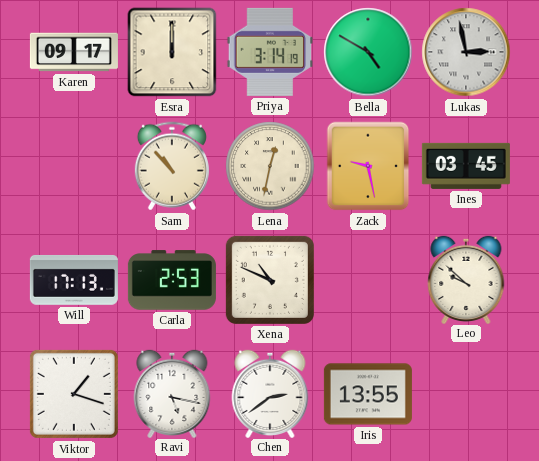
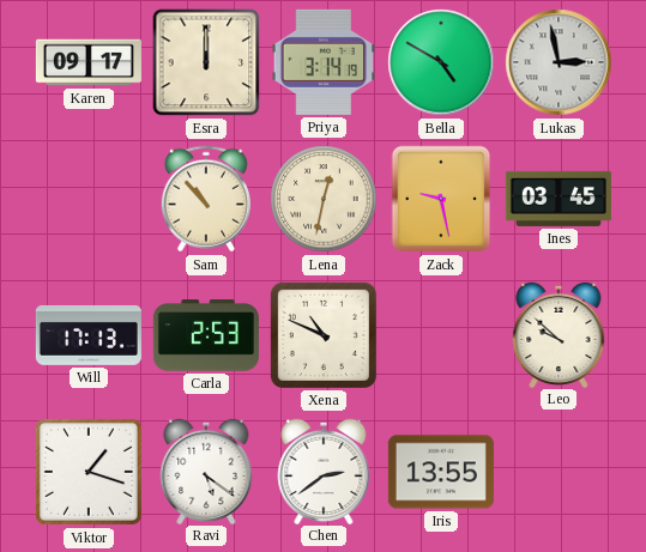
Ravi: 5:17 -> 5:21 (206, 471)
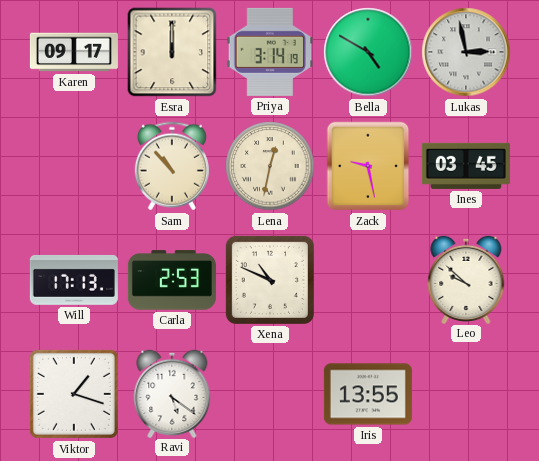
Chen: 2:39 -> none (324, 471)
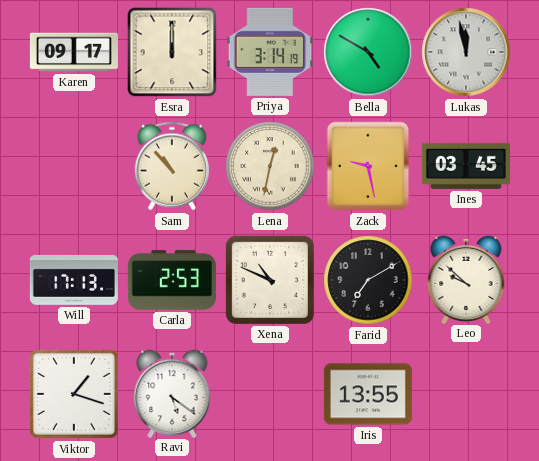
Lukas: 2:58 -> 11:58 (466, 52)
Farid: none -> 7:10 (368, 280)
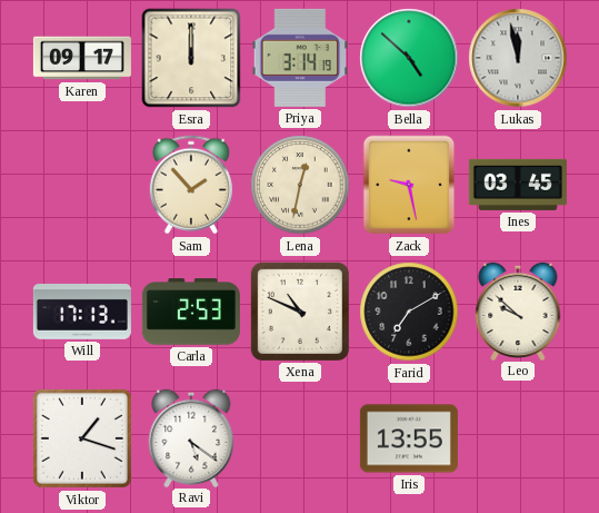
Bella: 4:50 -> 4:52 (409, 58)
Sam: 10:53 -> 1:53 (191, 185)
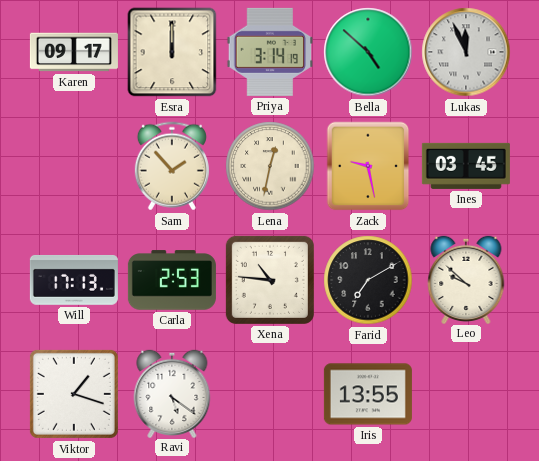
Lukas: 11:58 -> 11:56 (466, 52)
Xena: 10:49 -> 10:46 (270, 280)
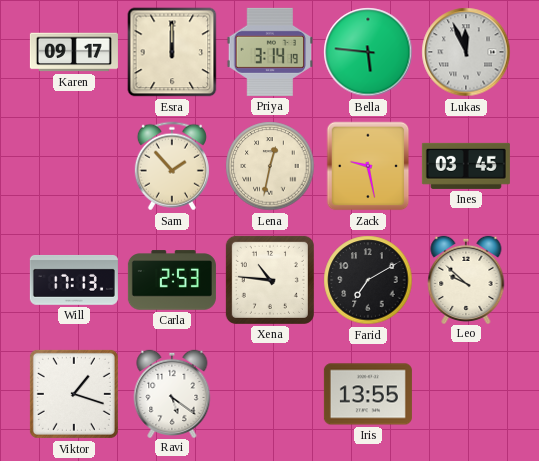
Bella: 4:52 -> 5:46 (368, 52)
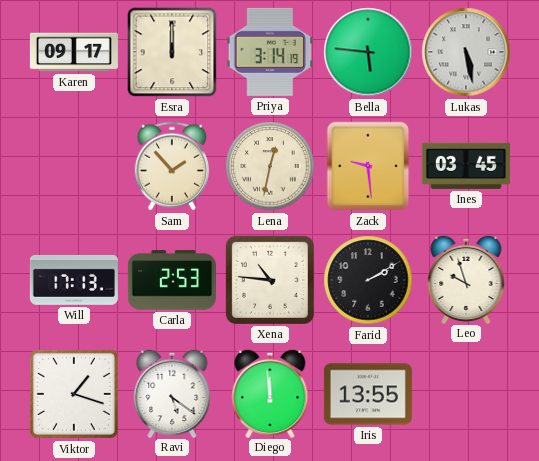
Lukas: 11:56 -> 5:28 (466, 52)
Zack: 9:28 -> 9:29 (368, 166)
Farid: 7:10 -> 2:10 (368, 280)
Leo: 9:52 -> 9:57 (466, 279)
Diego: none -> 11:59 (270, 393)
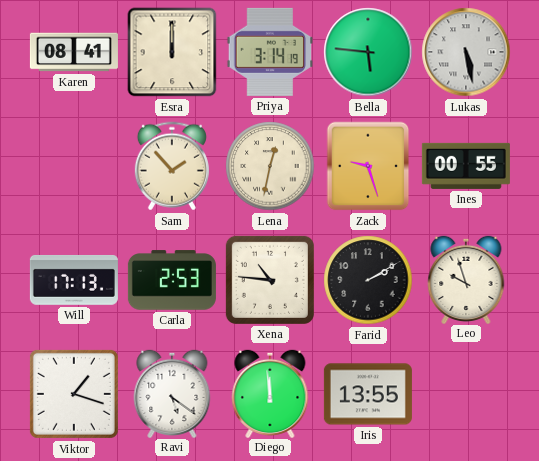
Karen: 09:17 -> 08:41 (74, 52)
Zack: 9:29 -> 9:27 (368, 166)
Ines: 03:45 -> 00:55 (466, 166)
